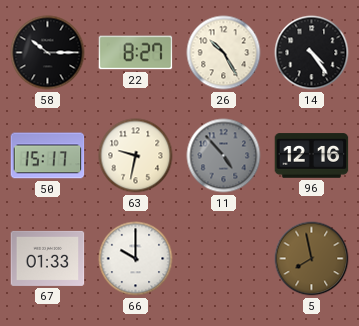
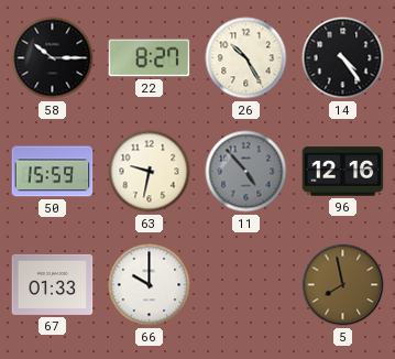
50: 15:17 -> 15:59 (53, 172)
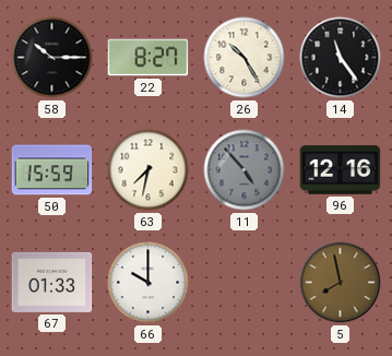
14: 4:24 -> 11:24 (341, 58)
63: 9:32 -> 7:32 (149, 170)
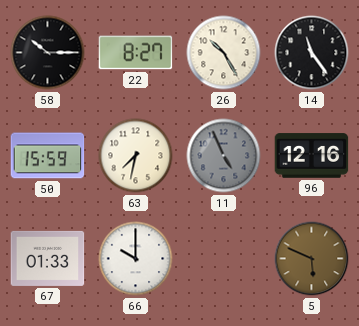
11: 4:53 -> 4:56 (224, 156)
5: 7:58 -> 5:49 (312, 259)
